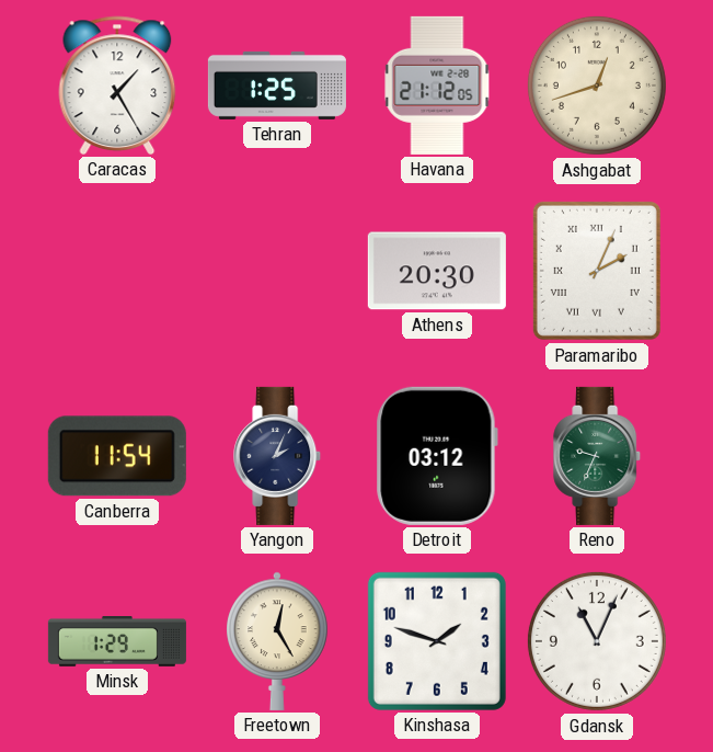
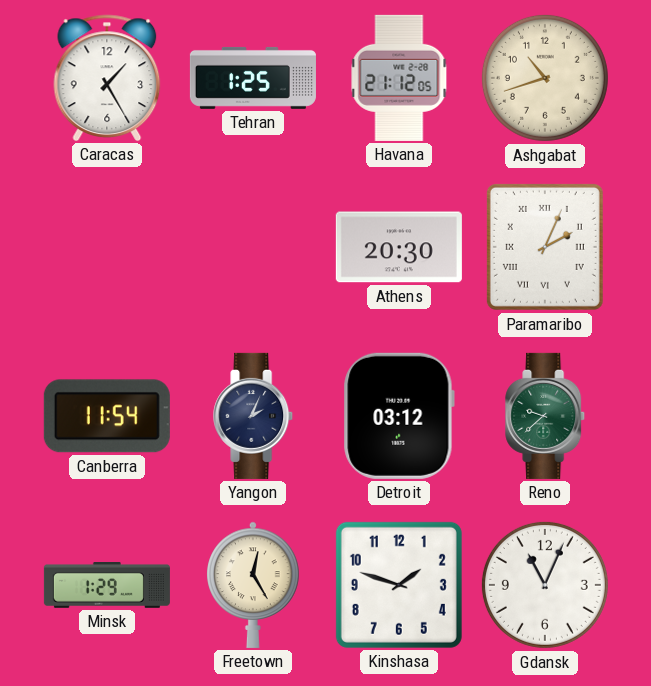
Ashgabat: 12:42 -> 10:42 (545, 78)
Reno: 9:34 -> 9:38 (546, 416)
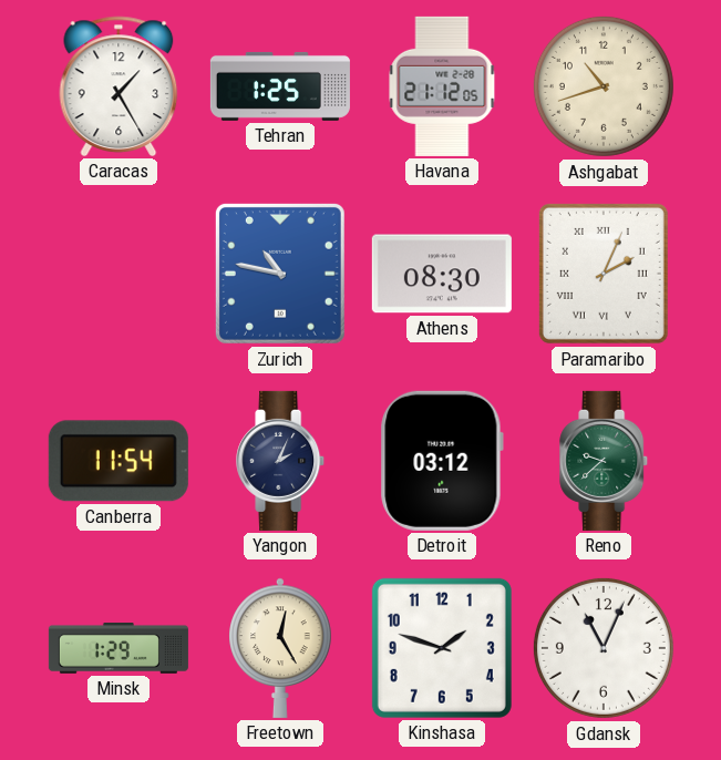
Zurich: none -> 10:47 (280, 274)
Athens: 20:30 -> 08:30 (442, 274)
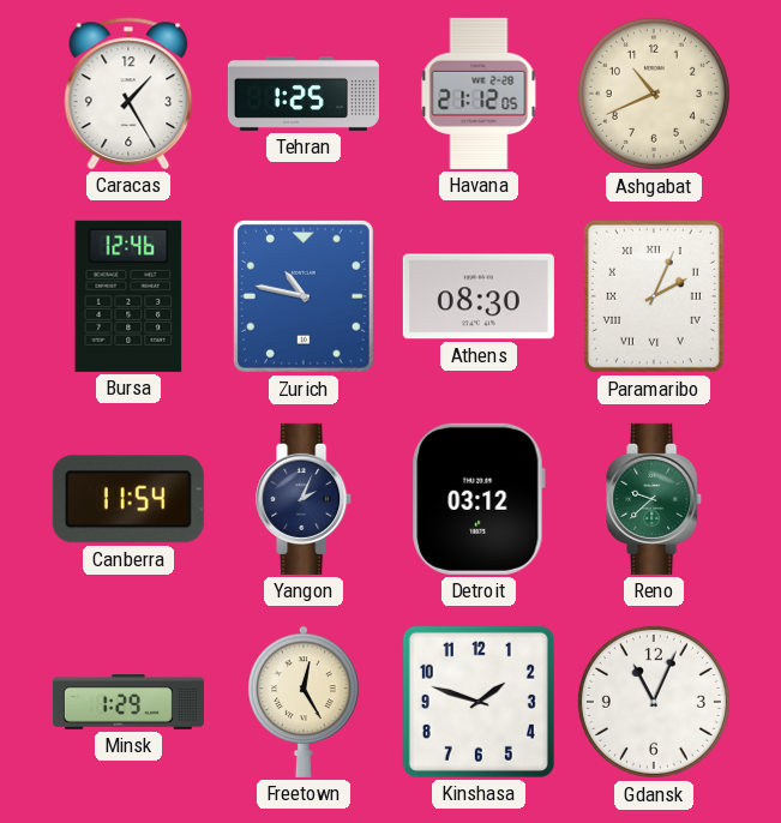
Ashgabat: 10:42 -> 10:41 (654, 94)
Bursa: none -> 12:46 (128, 296)
